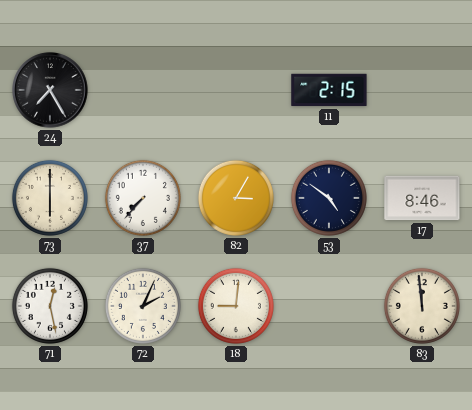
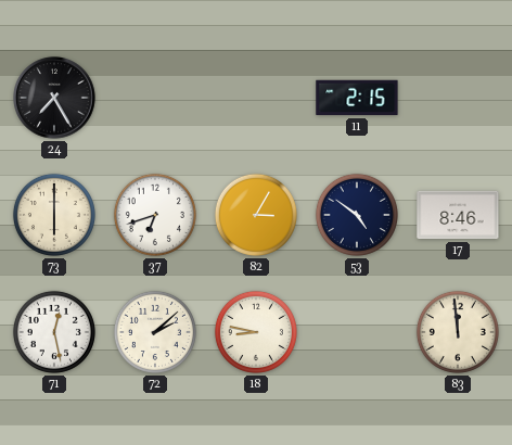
37: 7:37 -> 6:42 (155, 215)
72: 2:04 -> 2:08 (155, 332)
18: 9:01 -> 8:47 (256, 332)
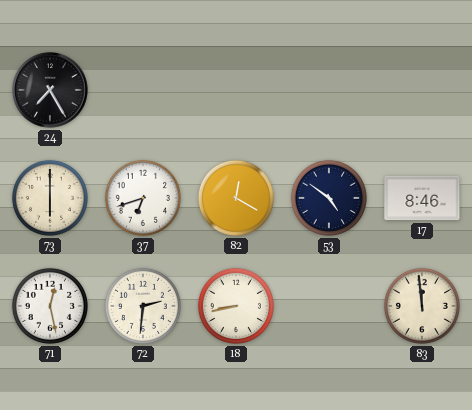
11: 2:15 -> none (357, 98)
82: 3:05 -> 12:20 (236, 198)
72: 2:08 -> 2:31 (143, 306)
18: 8:47 -> 8:43 (236, 306)
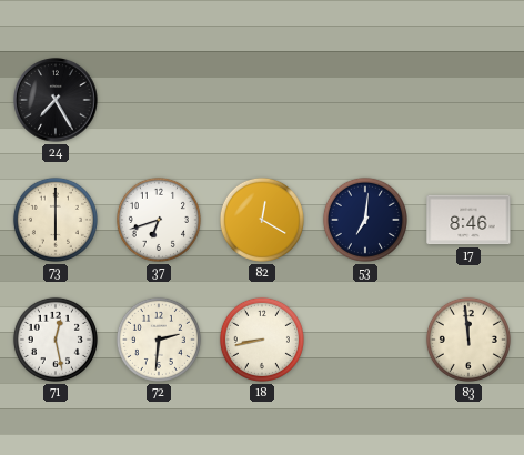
53: 4:51 -> 7:01 (365, 220)
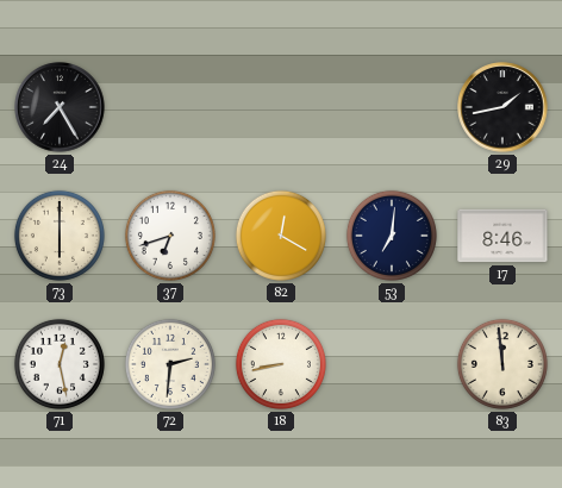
29: none -> 1:43 (502, 107)
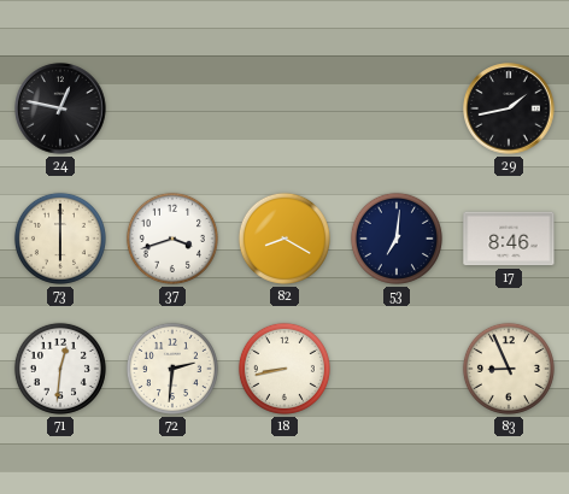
24: 7:25 -> 12:47 (60, 108)
37: 6:42 -> 3:42 (172, 239)
82: 12:20 -> 8:20 (284, 239)
71: 12:28 -> 12:31 (60, 369)
83: 11:59 -> 8:56 (509, 369)
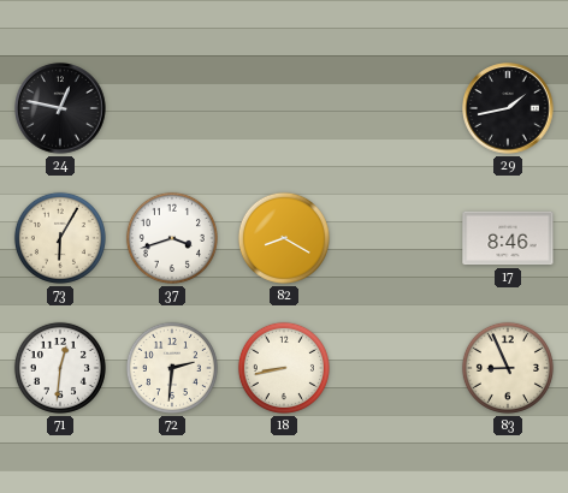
73: 6:00 -> 6:05 (60, 238)
53: 7:01 -> none (397, 239)
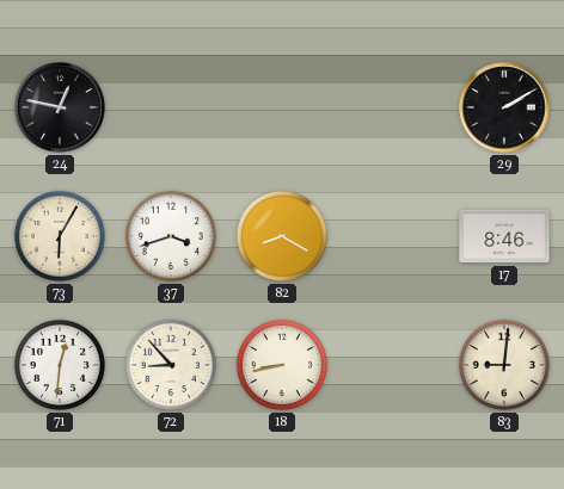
29: 1:43 -> 2:10 (504, 107)
72: 2:31 -> 8:53 (171, 365)
83: 8:56 -> 9:01 (504, 365)
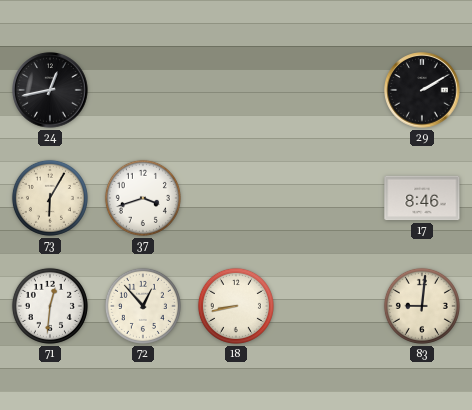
24: 12:47 -> 12:43 (50, 90)
82: 8:20 -> none (282, 236)
72: 8:53 -> 12:53 (143, 306)
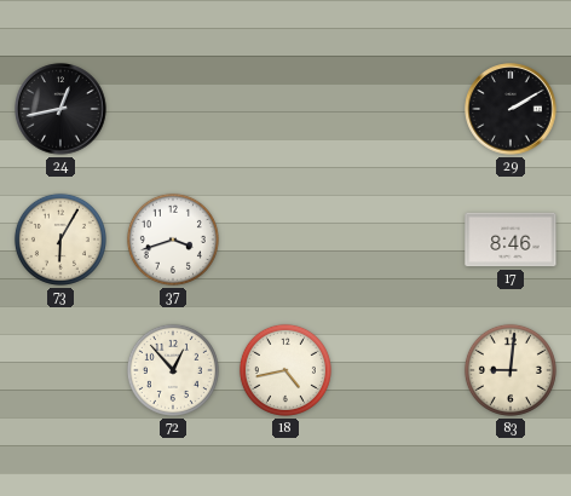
71: 12:31 -> none (50, 306)
18: 8:43 -> 4:43 (285, 370)
